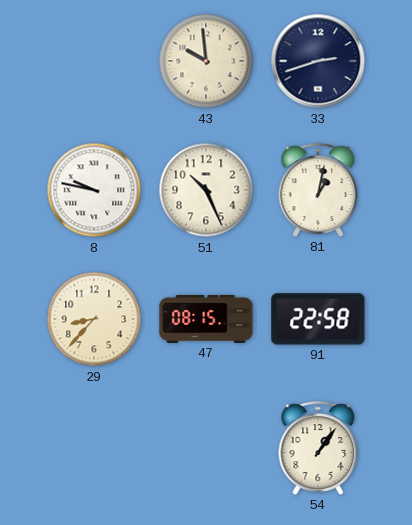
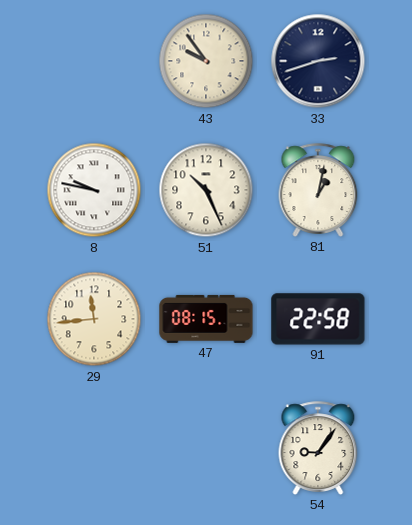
43: 9:59 -> 9:54 (206, 61)
29: 8:37 -> 11:44 (94, 319)
54: 1:06 -> 9:06 (318, 448)
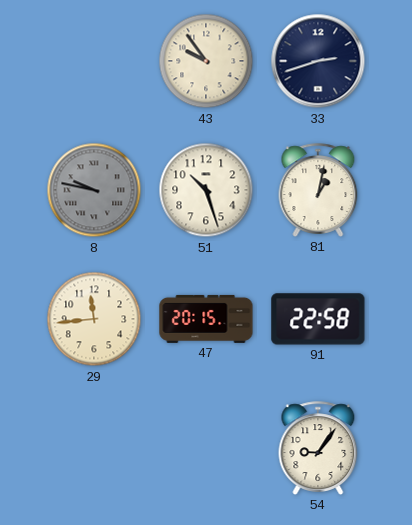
8 dial: white -> grey (94, 190)
51: 10:26 -> 10:27 (206, 190)
47: 08:15 -> 20:15 (206, 319)
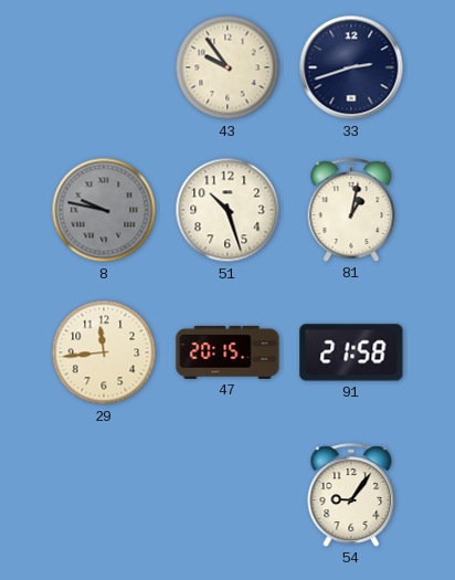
91: 22:58 -> 21:58 (351, 352)
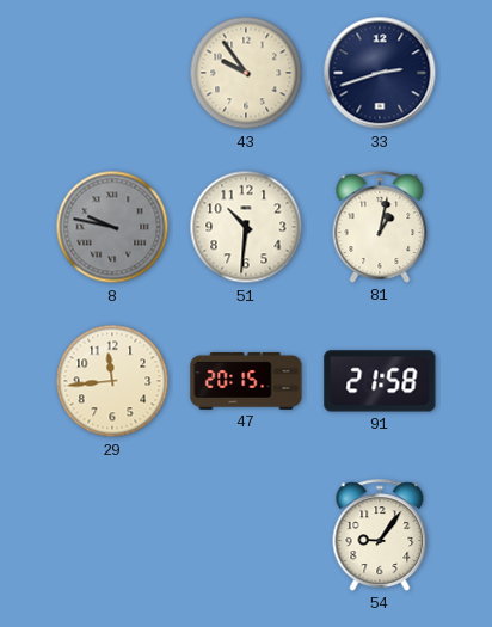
51: 10:27 -> 10:31 (246, 227)
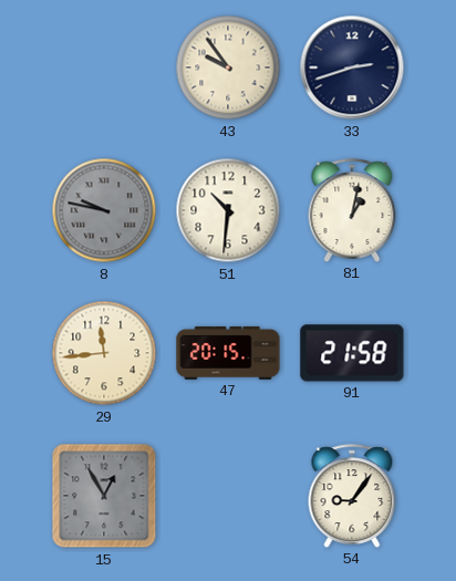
15: none -> 12:55 (104, 496)
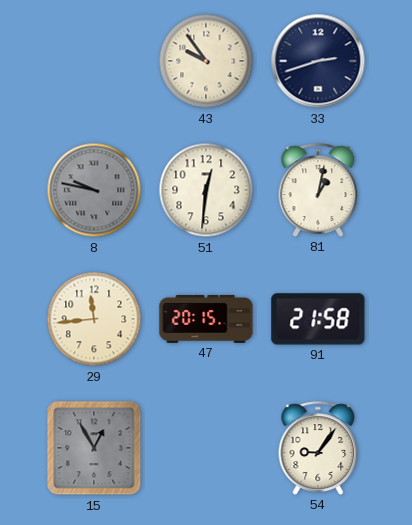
51: 10:31 -> 12:31 (206, 190)
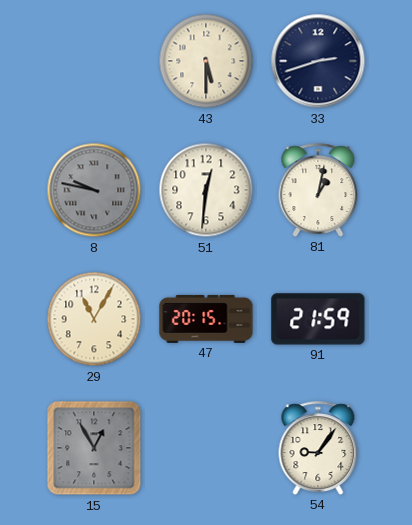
43: 9:54 -> 5:30 (206, 61)
29: 11:44 -> 11:05 (94, 319)
91: 21:58 -> 21:59 (318, 319)
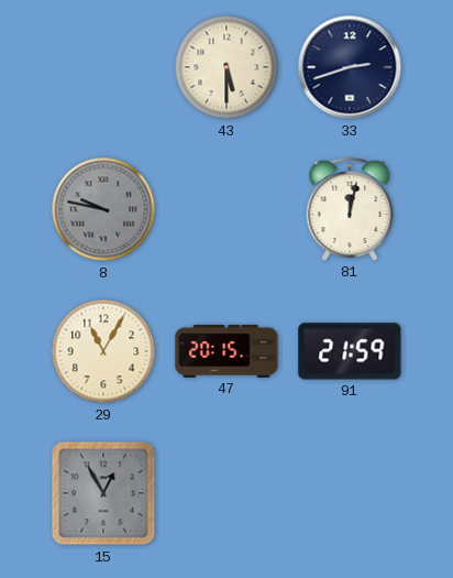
51: 12:31 -> none (206, 190)
81: 1:02 -> 12:02 (350, 209)
54: 9:06 -> none (318, 448)
